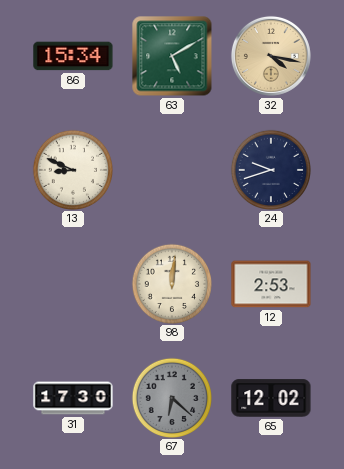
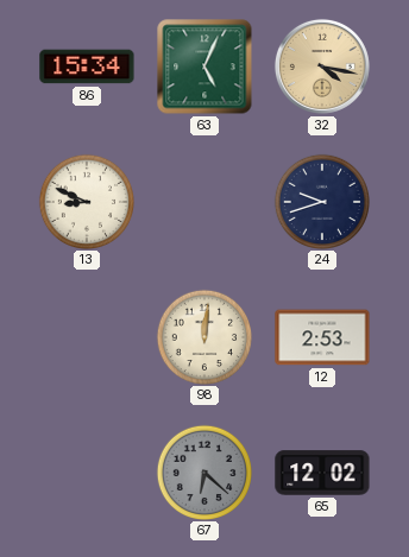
63: 5:10 -> 5:04 (204, 67)
31: 17:30 -> none (73, 398)
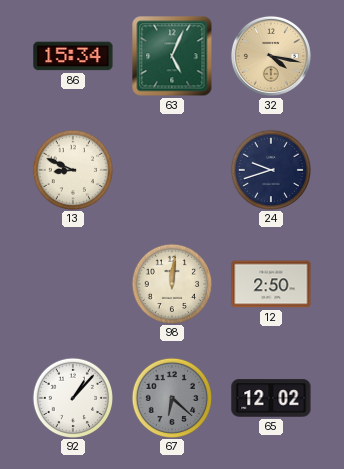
12: 2:53 -> 2:50 (271, 284)
92: none -> 1:07 (72, 397)
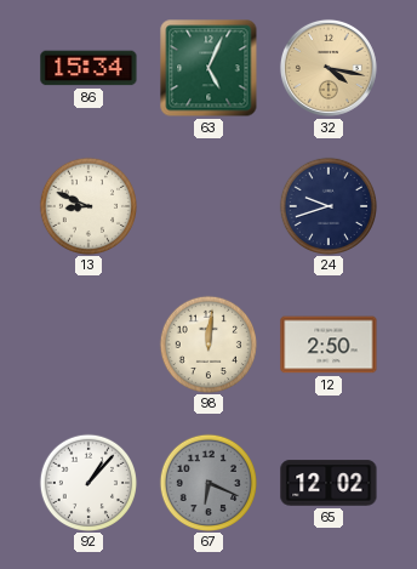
67: 6:22 -> 6:19 (207, 482)
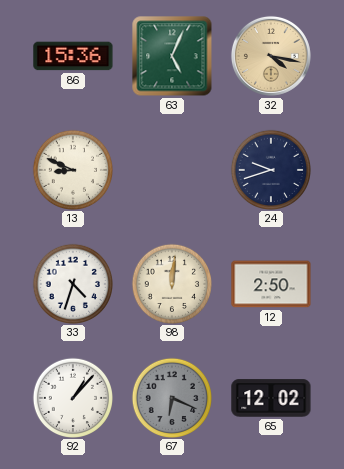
86: 15:34 -> 15:36 (73, 56)
33: none -> 4:33 (72, 283)
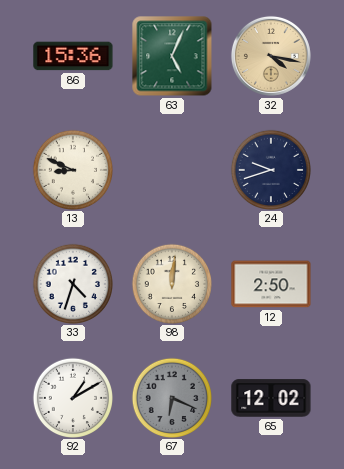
92: 1:07 -> 1:10 (72, 397)
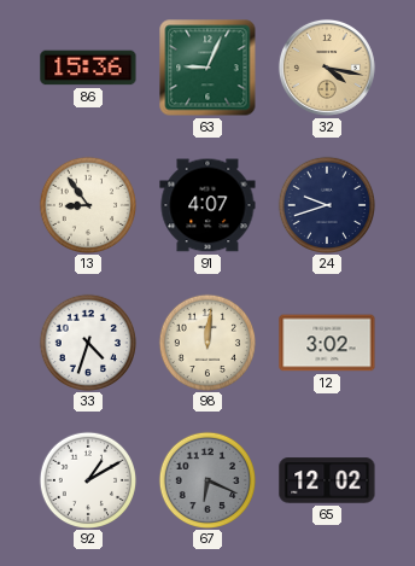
63: 5:04 -> 9:04 (207, 68)
13: 8:49 -> 8:54 (87, 204)
91: none -> 4:07 (207, 205)
12: 2:50 -> 3:02 (327, 343)
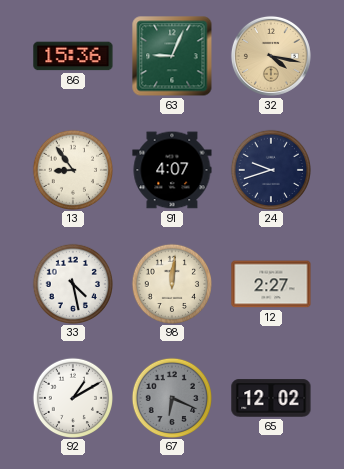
33: 4:33 -> 4:28 (72, 283)
12: 3:02 -> 2:27 (271, 284)
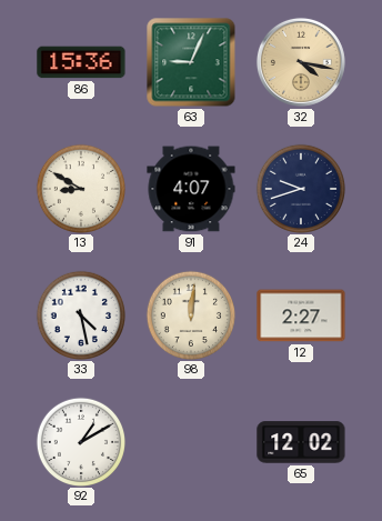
13: 8:54 -> 8:50 (80, 188)
67: 6:19 -> none (171, 397)
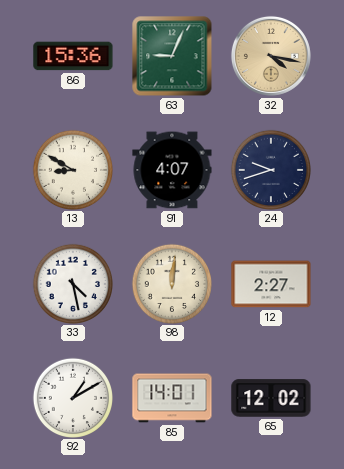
85: none -> 14:01 (172, 398)
